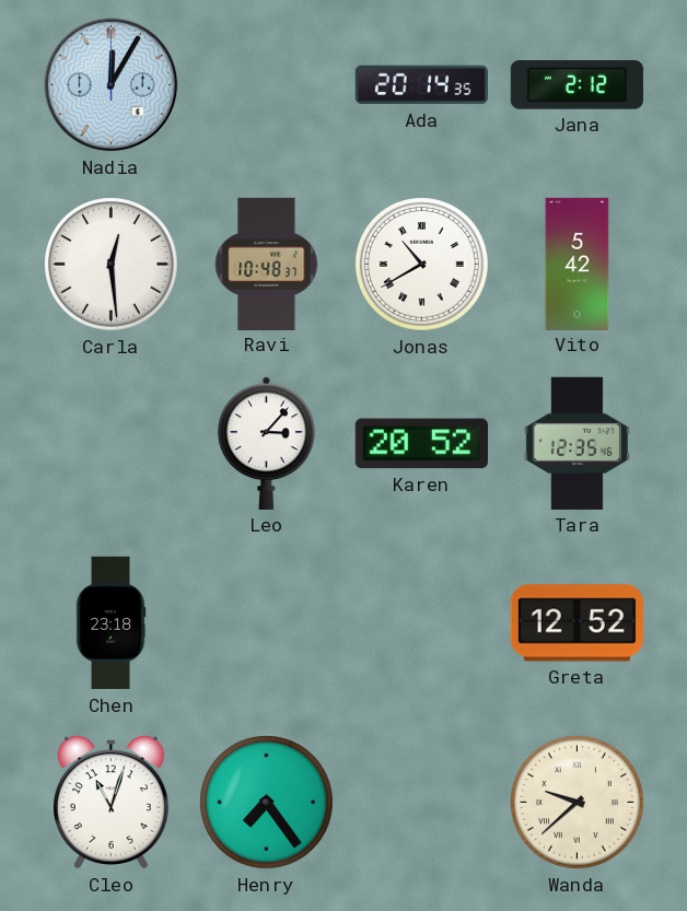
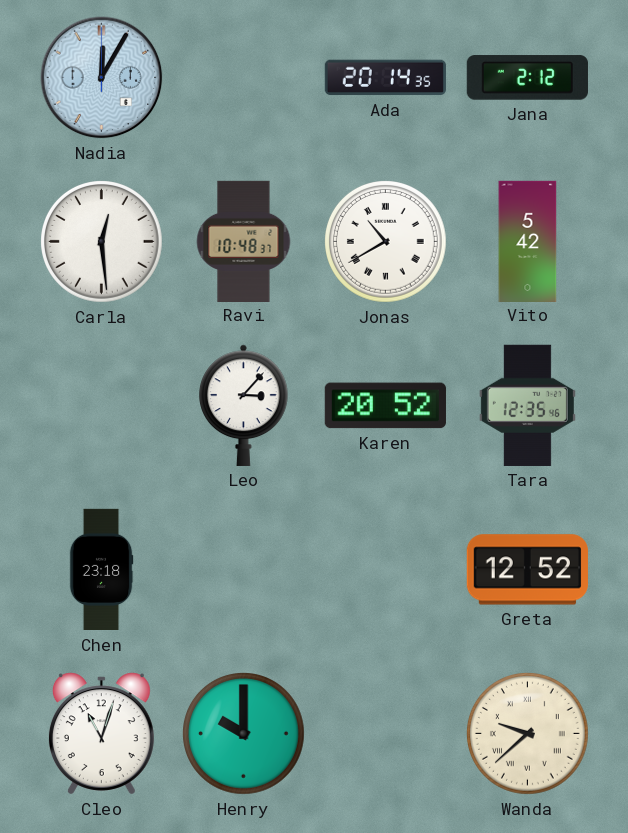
Henry: 7:24 -> 10:00 (244, 734)
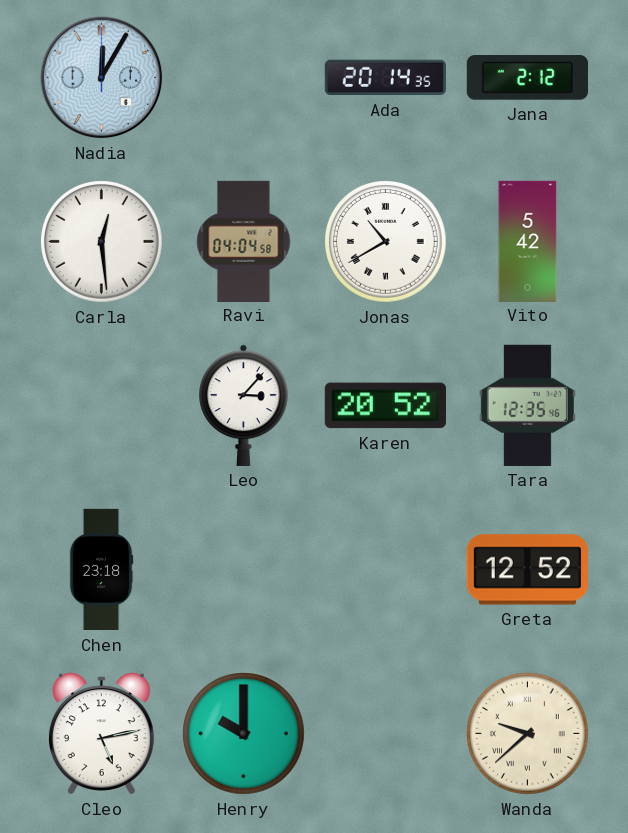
Ravi: 10:48 -> 04:04 (244, 241)
Cleo: 11:03 -> 5:13 (101, 734)
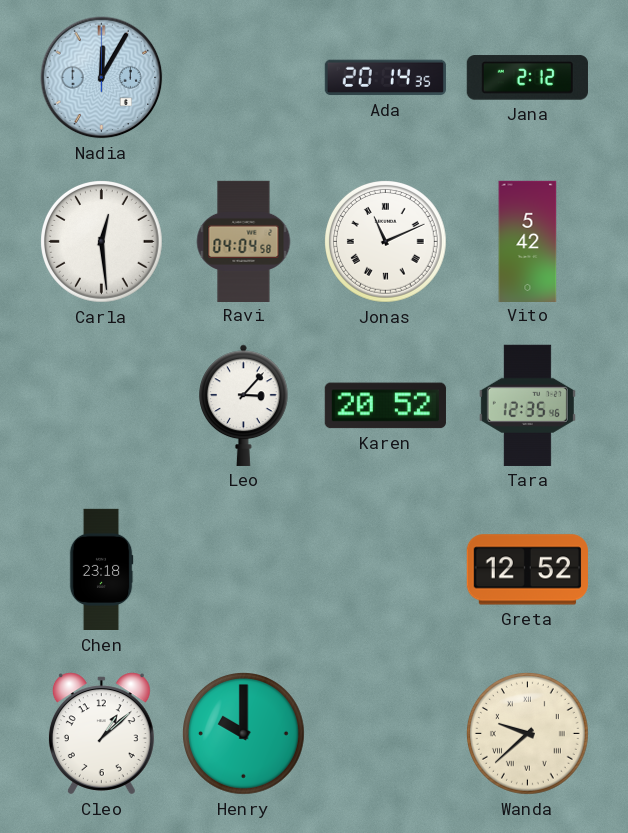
Jonas: 10:40 -> 11:11 (386, 242)
Cleo: 5:13 -> 1:08 (101, 734)
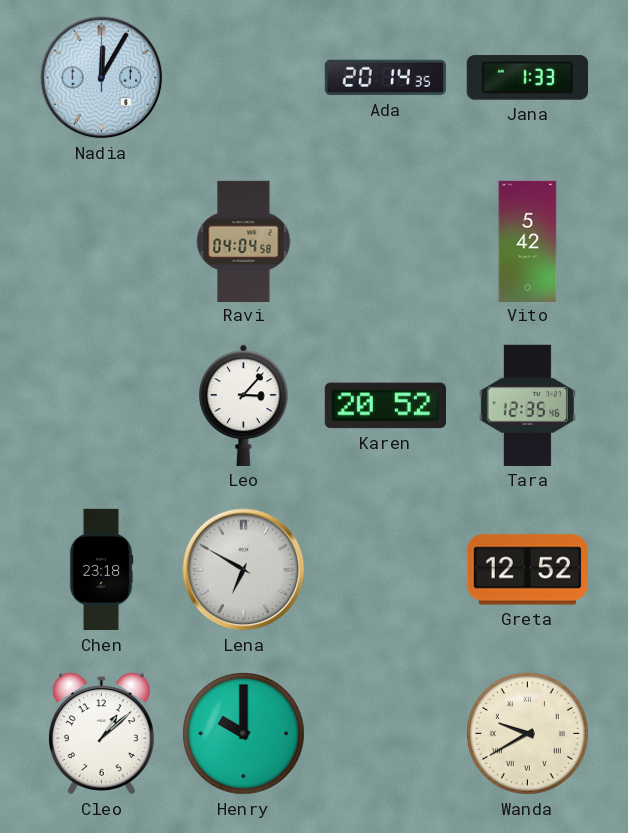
Jana: 2:12 -> 1:33 (527, 78)
Carla: 12:29 -> none (102, 242)
Jonas: 11:11 -> none (386, 242)
Lena: none -> 6:50 (244, 570)
Wanda: 9:38 -> 9:40 (528, 734)
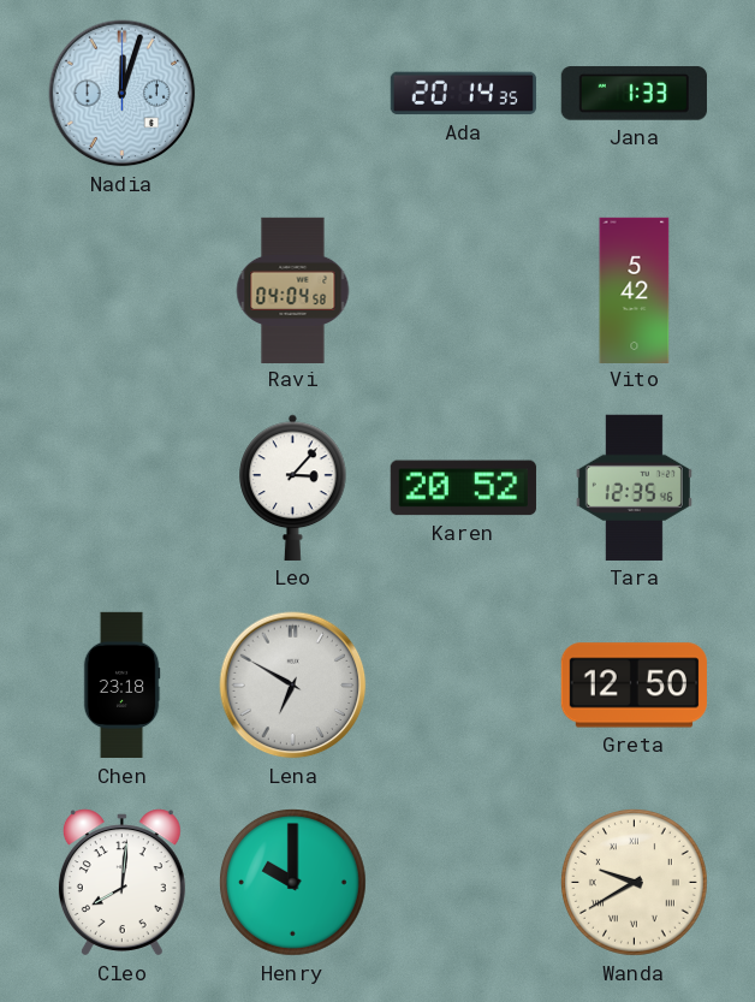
Nadia: 12:05 -> 12:03 (123, 94)
Greta: 12:52 -> 12:50 (634, 686)
Cleo: 1:08 -> 8:01 (121, 883)
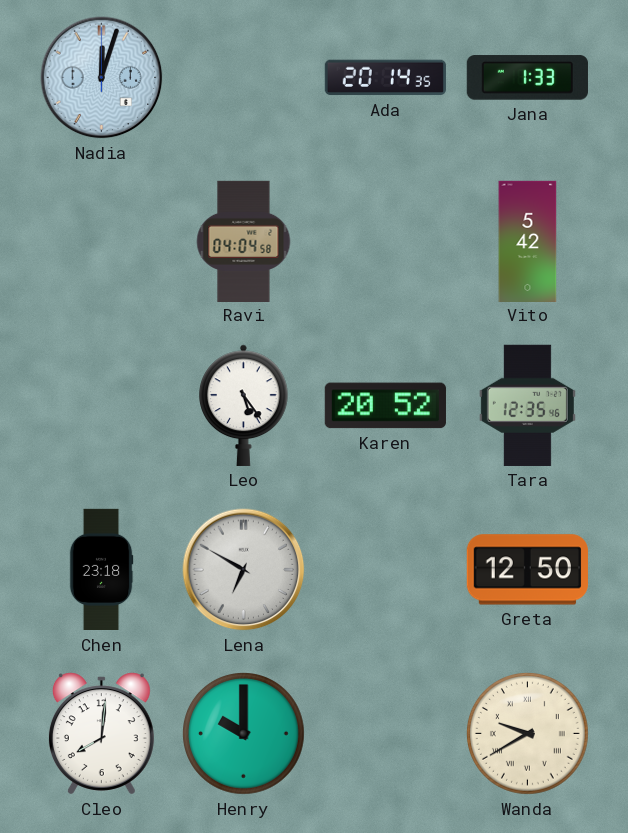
Leo: 3:07 -> 5:24 (244, 405)
